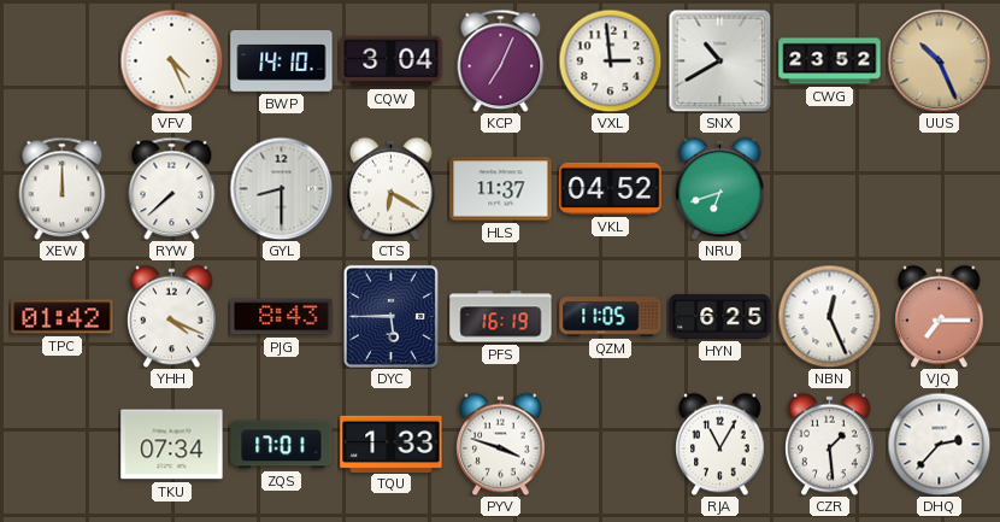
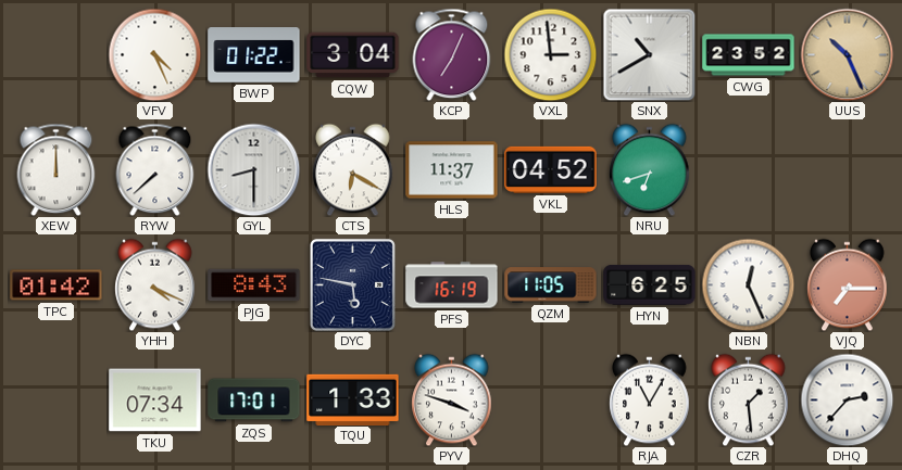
BWP: 14:10 -> 01:22 (254, 55)
DYC: 5:45 -> 5:47 (352, 284)
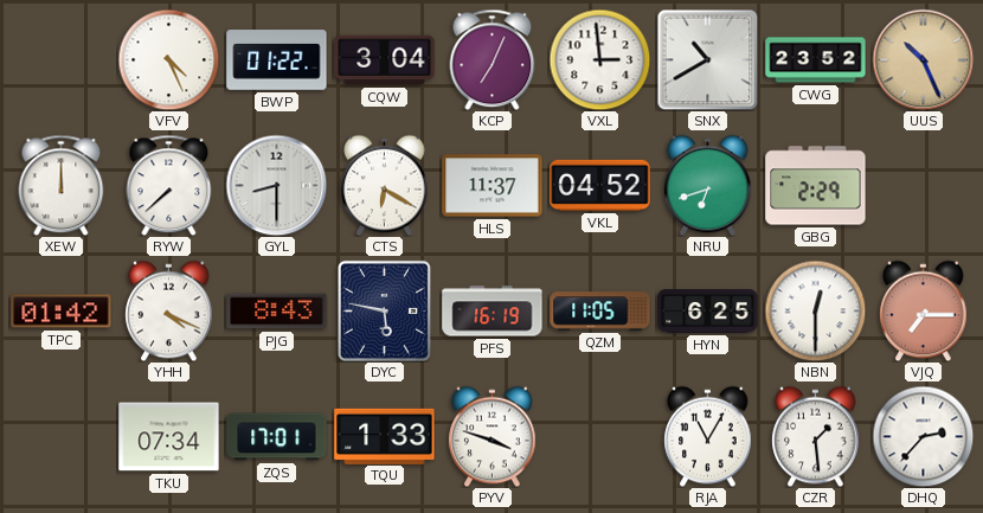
GBG: none -> 2:29 (816, 186)
NBN: 12:26 -> 12:30 (815, 310)
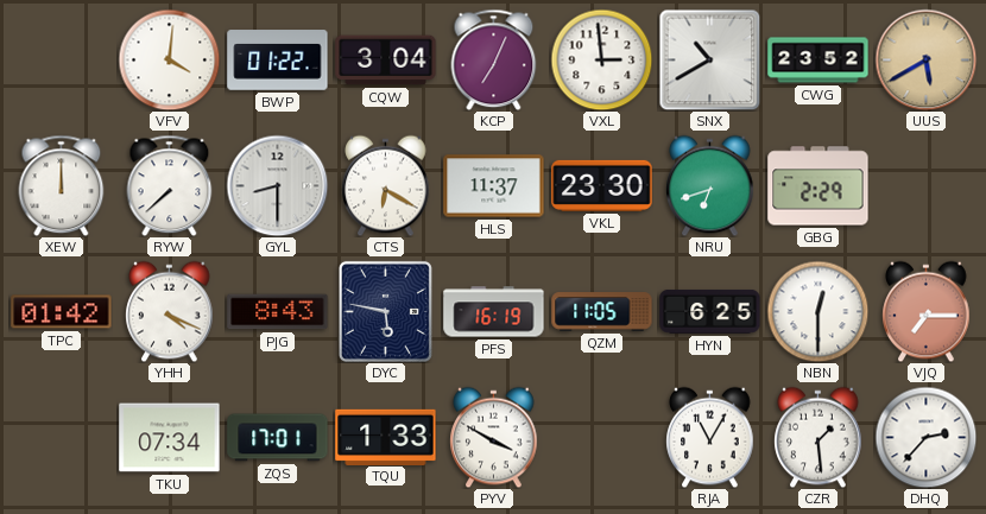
VFV: 4:26 -> 4:01 (169, 59)
UUS: 10:26 -> 5:40 (925, 59)
VKL: 04:52 -> 23:30 (602, 185)
PYV: 3:48 -> 3:50 (494, 437)
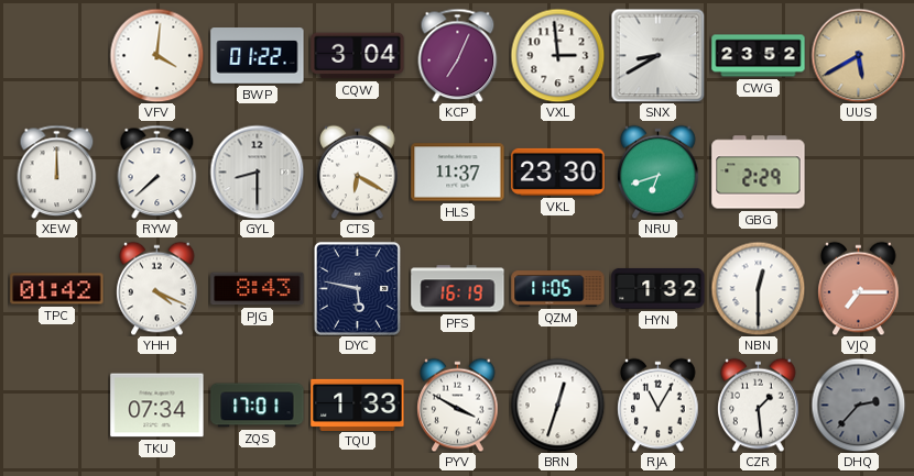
SNX: 10:40 -> 8:40 (657, 55)
HYN: 6:25 -> 1:32 (659, 288)
BRN: none -> 12:33 (557, 405)
DHQ dial: white -> grey (858, 405)
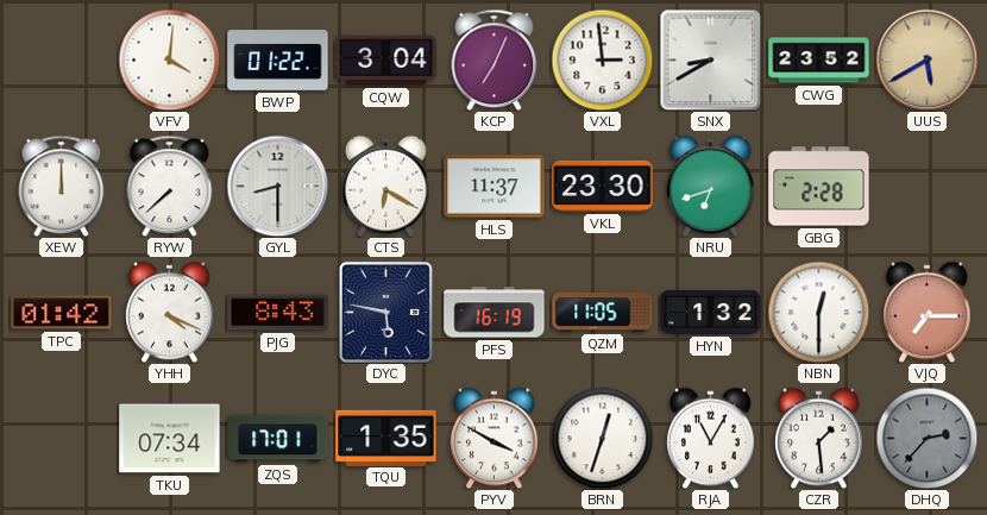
GBG: 2:29 -> 2:28 (819, 187)
TQU: 1:33 -> 1:35 (386, 438)
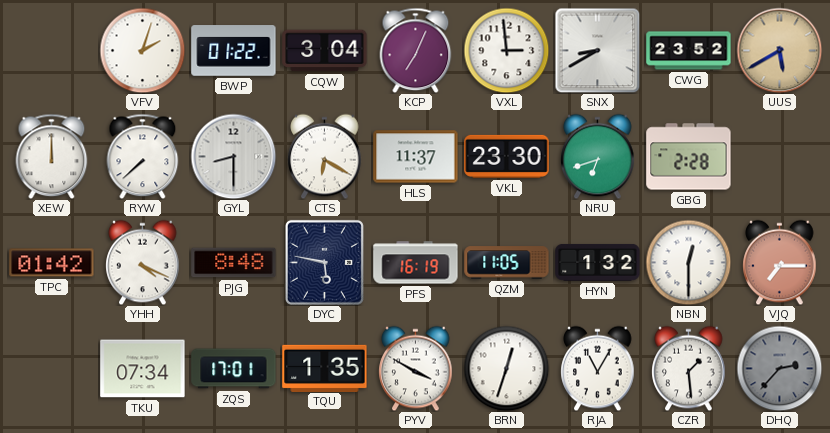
VFV: 4:01 -> 2:03 (142, 50)
PJG: 8:43 -> 8:48 (234, 263)
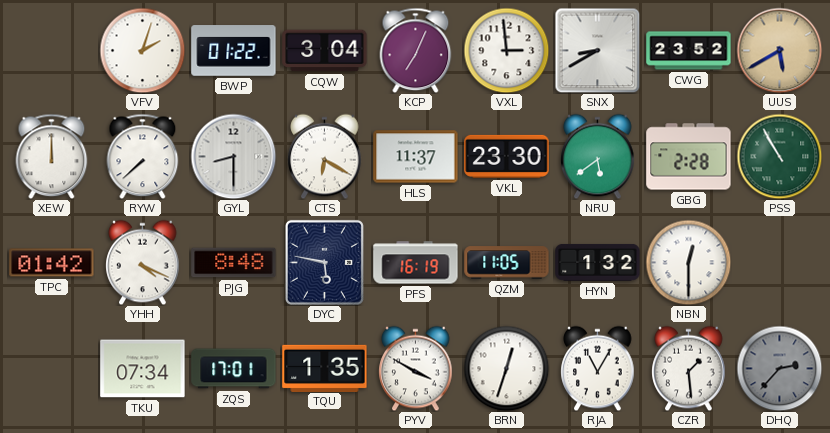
NRU: 6:42 -> 5:39 (598, 156)
PSS: none -> 10:55 (779, 156)
VJQ: 7:15 -> none (780, 262)
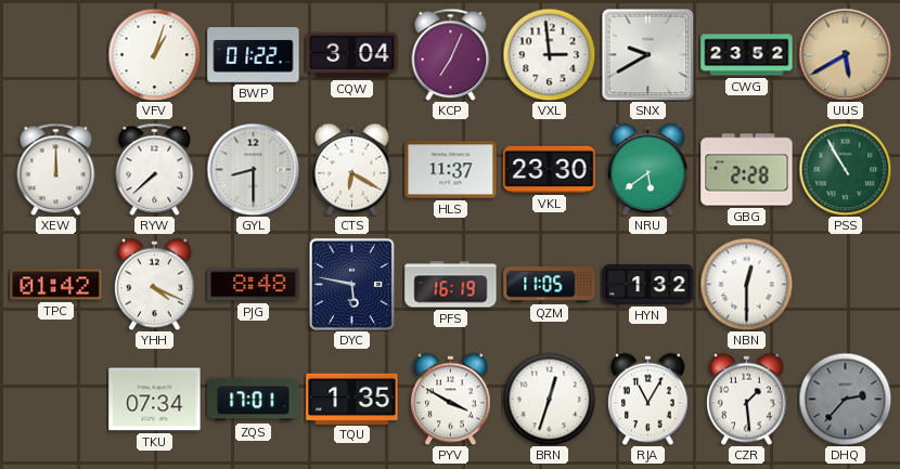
VFV: 2:03 -> 1:03 (154, 54)
SNX: 8:40 -> 9:40 (647, 54)
